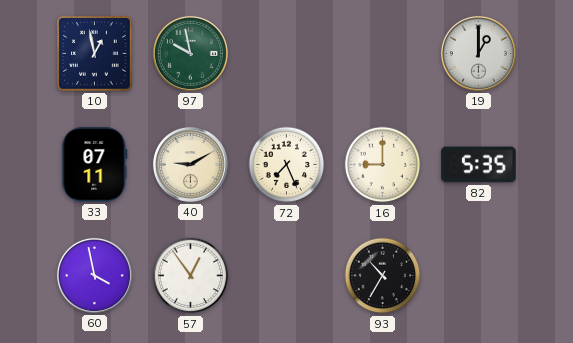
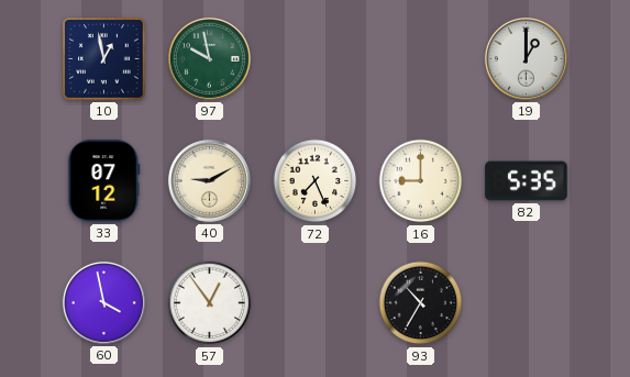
33: 07:11 -> 07:12 (104, 181)
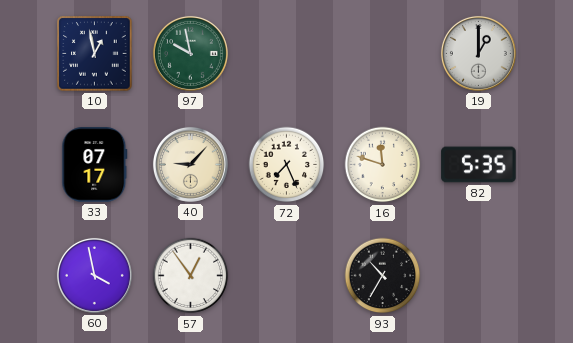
33: 07:12 -> 07:17 (95, 165)
40: 9:10 -> 9:07 (190, 164)
16: 9:00 -> 11:48 (383, 165)
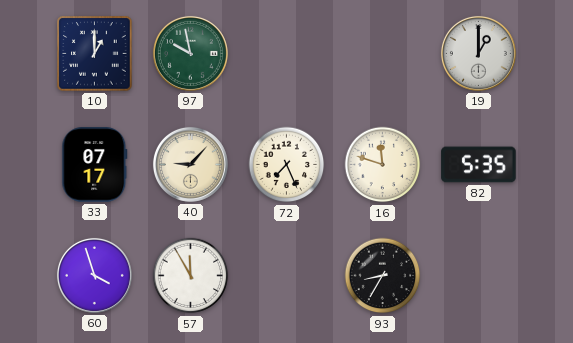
10: 12:58 -> 1:00 (95, 54)
60: 3:58 -> 3:57 (94, 275)
57: 12:54 -> 11:55 (191, 276)
93: 10:35 -> 8:35 (383, 276)
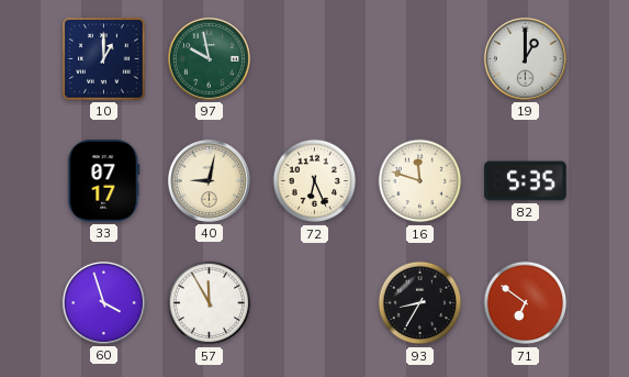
40: 9:07 -> 9:02 (209, 180)
72: 7:26 -> 6:26 (315, 181)
71: none -> 6:51 (526, 303)
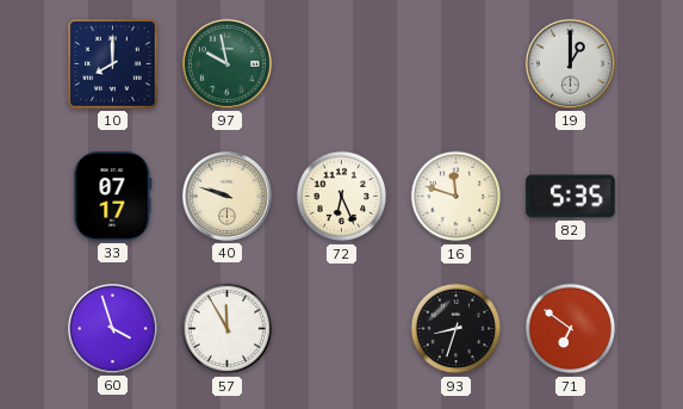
10: 1:00 -> 8:00 (113, 64)
40: 9:02 -> 9:48 (226, 196)
93: 8:35 -> 8:33 (457, 329)
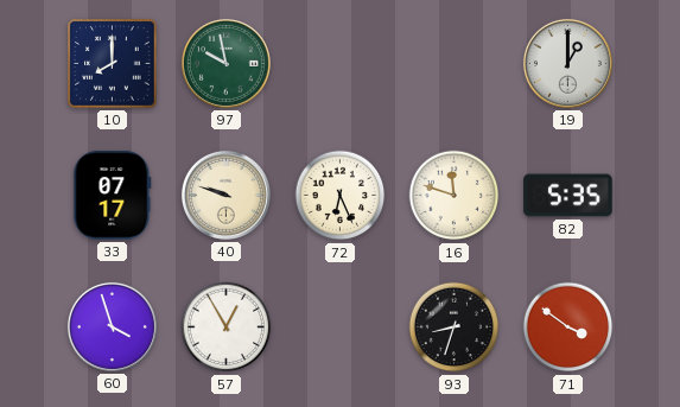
57: 11:55 -> 12:55 (227, 327)
71: 6:51 -> 3:51 (568, 327)
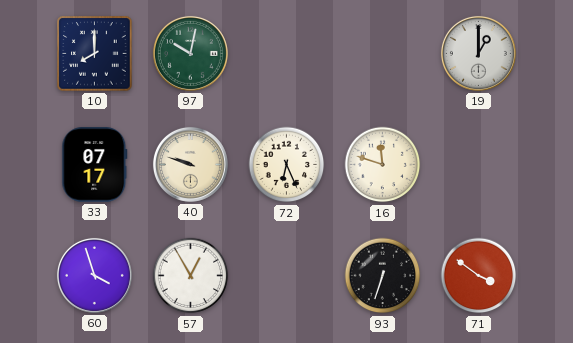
97: 9:58 -> 10:02 (190, 53)
82: 5:35 -> none (568, 196)
93: 8:33 -> 6:33 (383, 276)
